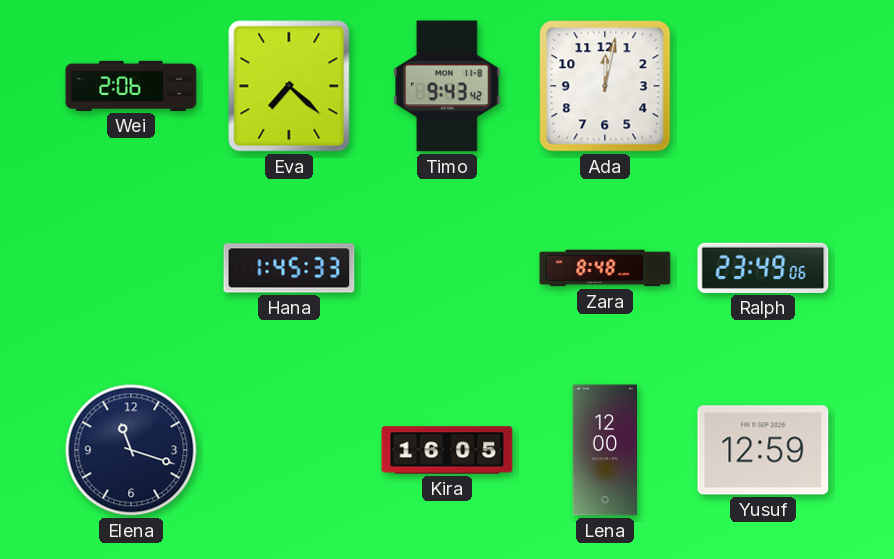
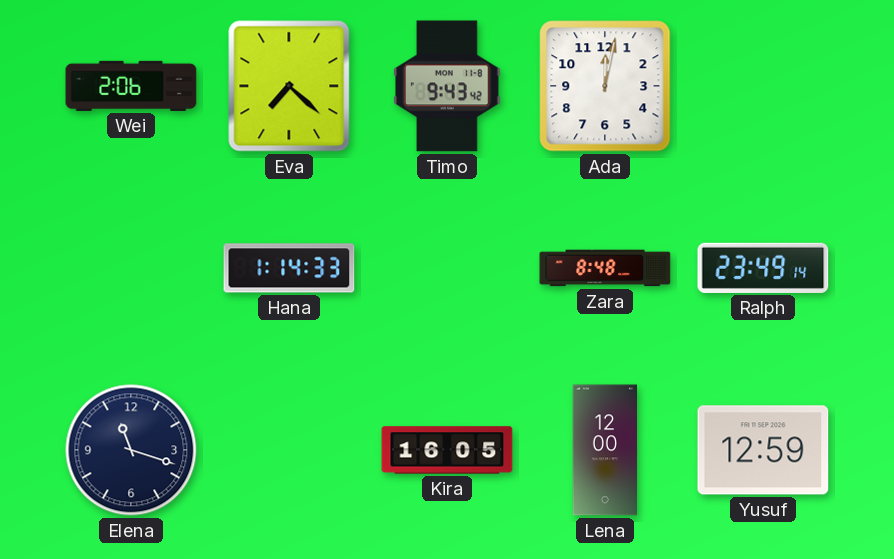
Hana: 1:45 -> 1:14 (289, 268)
Ralph: 23:49:06 -> 23:49:14 (763, 268)
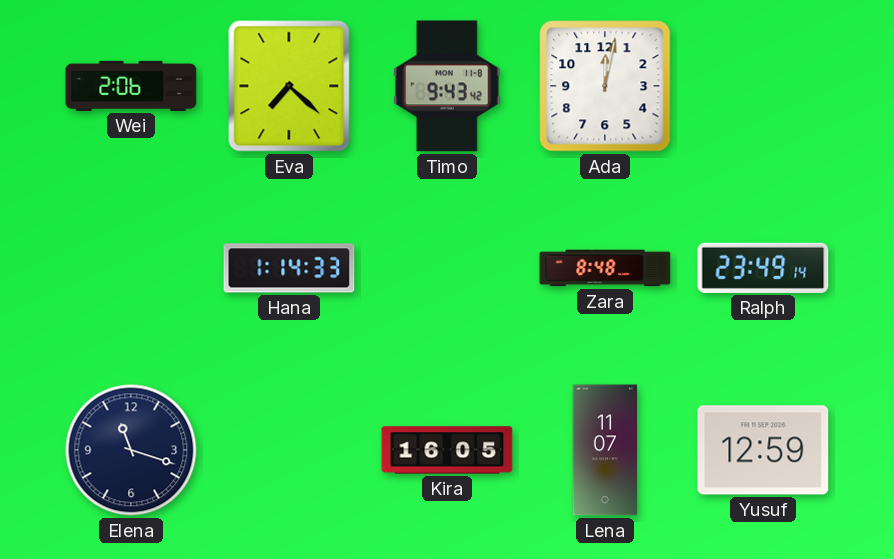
Lena: 12:00 -> 11:07 (605, 450)
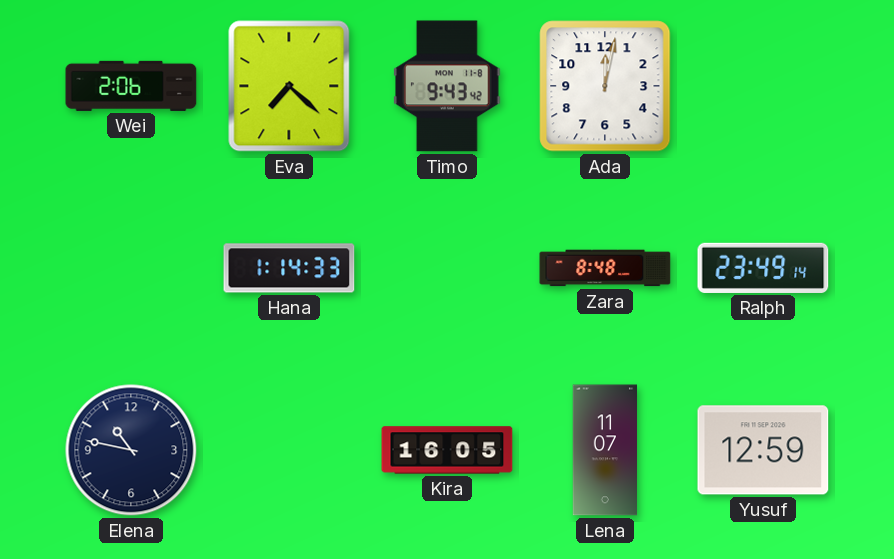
Elena: 11:18 -> 10:47 (131, 450)
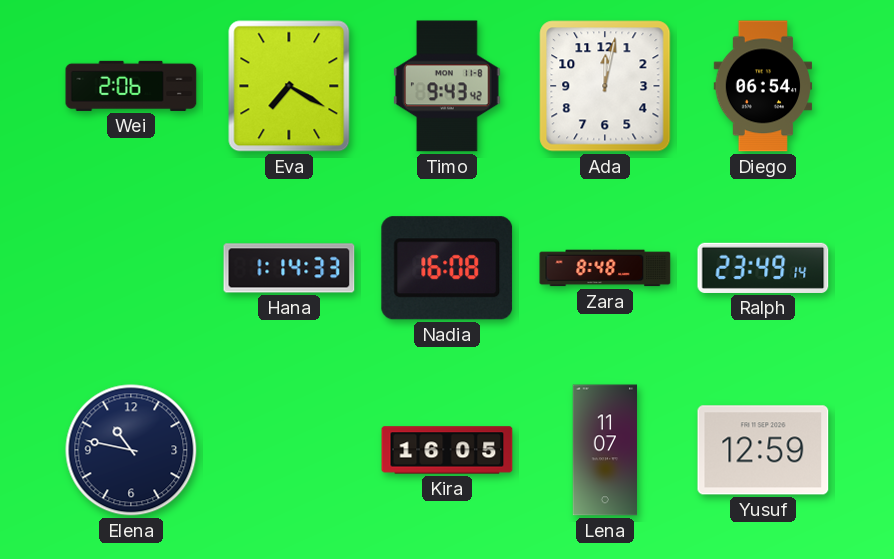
Eva: 7:22 -> 7:20 (289, 86)
Diego: none -> 06:54 (763, 86)
Nadia: none -> 16:08 (447, 268)
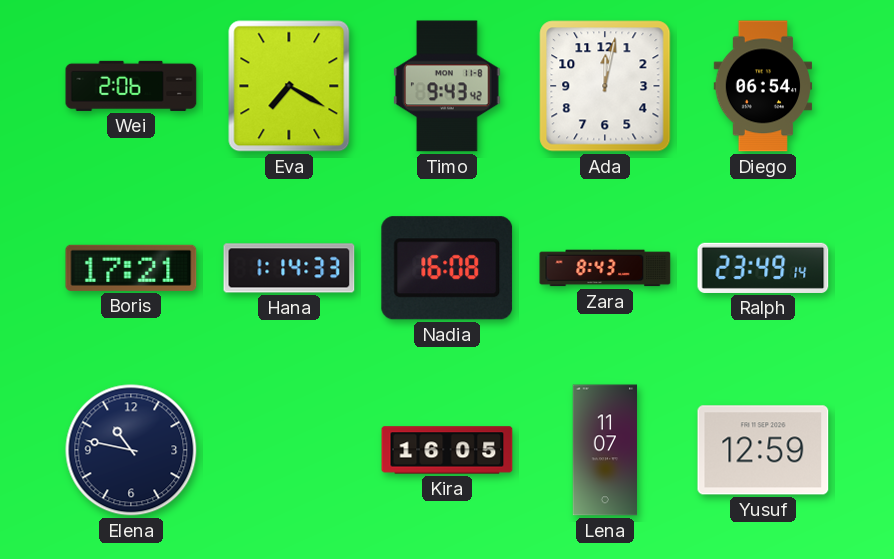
Boris: none -> 17:21 (131, 268)
Zara: 8:48 -> 8:43 (605, 268)
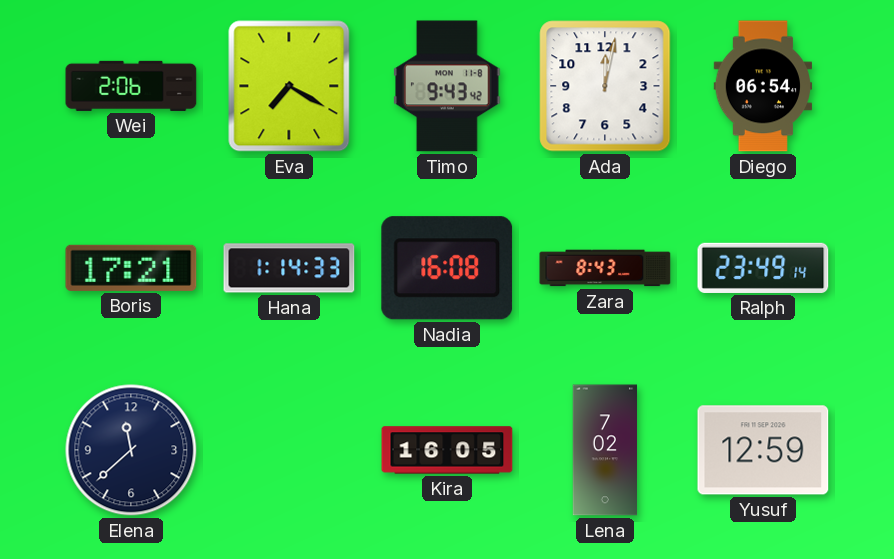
Elena: 10:47 -> 11:38 (131, 450)
Lena: 11:07 -> 7:02 (605, 450)
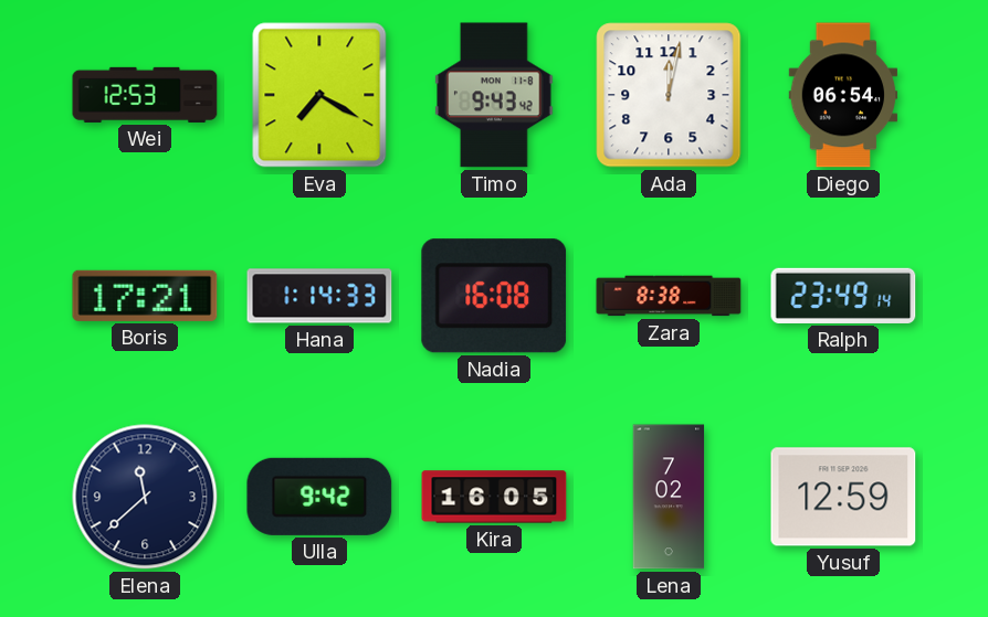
Wei: 2:06 -> 12:53 (145, 95)
Zara: 8:43 -> 8:38 (669, 296)
Ulla: none -> 9:42 (319, 497)
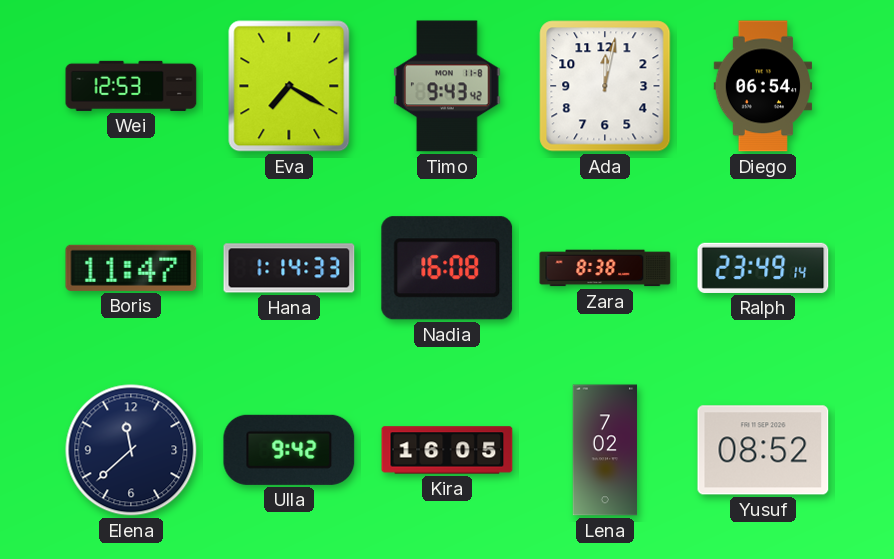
Boris: 17:21 -> 11:47 (131, 268)
Yusuf: 12:59 -> 08:52 (763, 450)
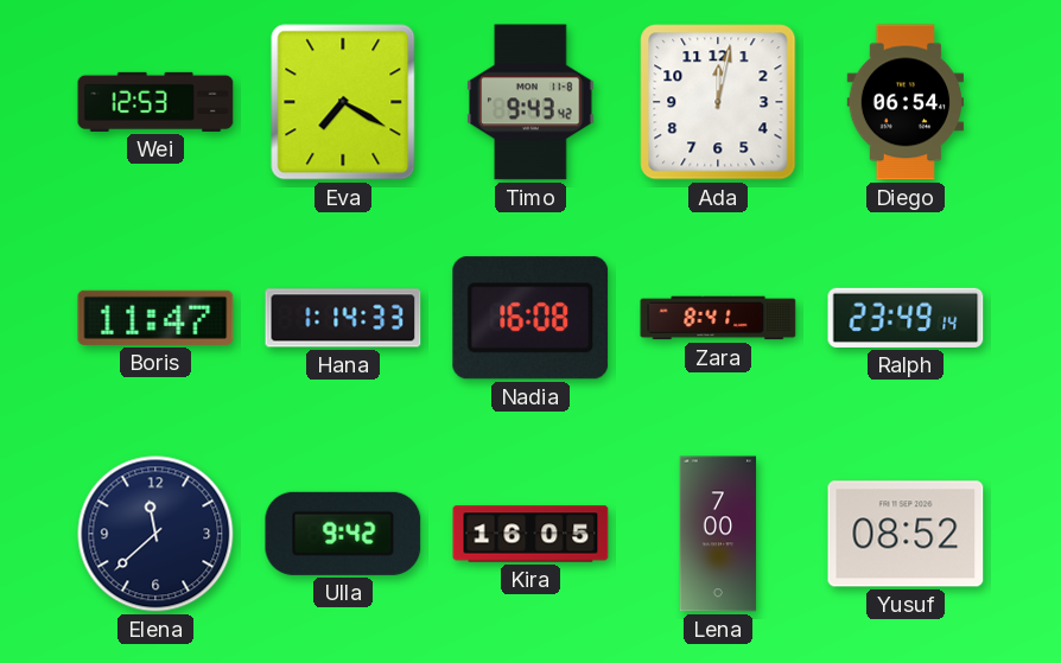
Zara: 8:38 -> 8:41 (718, 318)
Lena: 7:02 -> 7:00 (718, 534)
